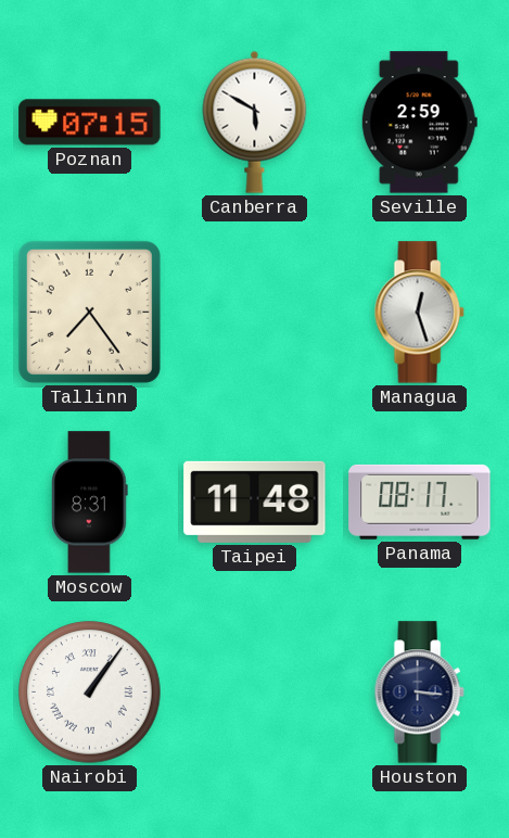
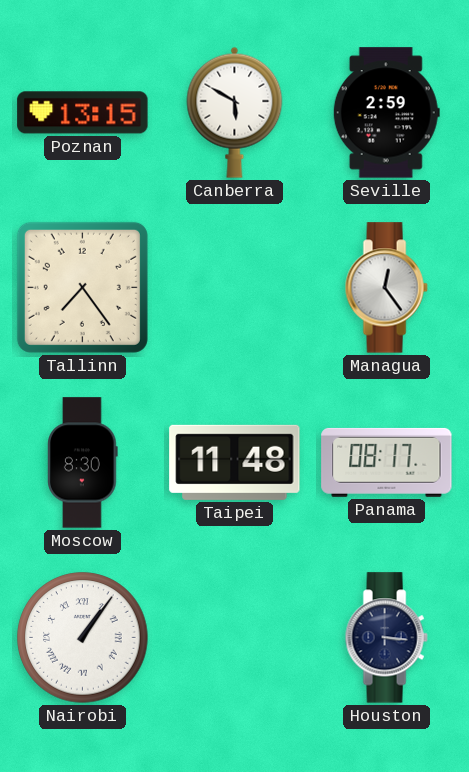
Poznan: 07:15 -> 13:15 (83, 113)
Managua: 12:27 -> 12:24 (386, 288)
Moscow: 8:31 -> 8:30 (83, 463)
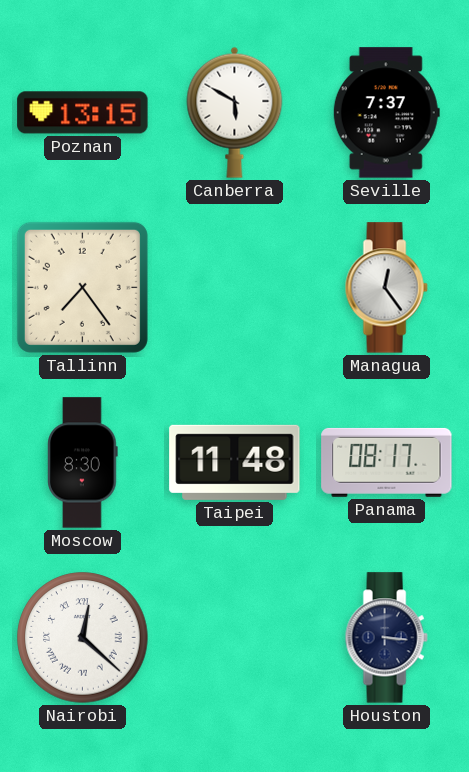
Seville: 2:59 -> 7:37 (386, 113)
Nairobi: 1:06 -> 12:22 (83, 638)
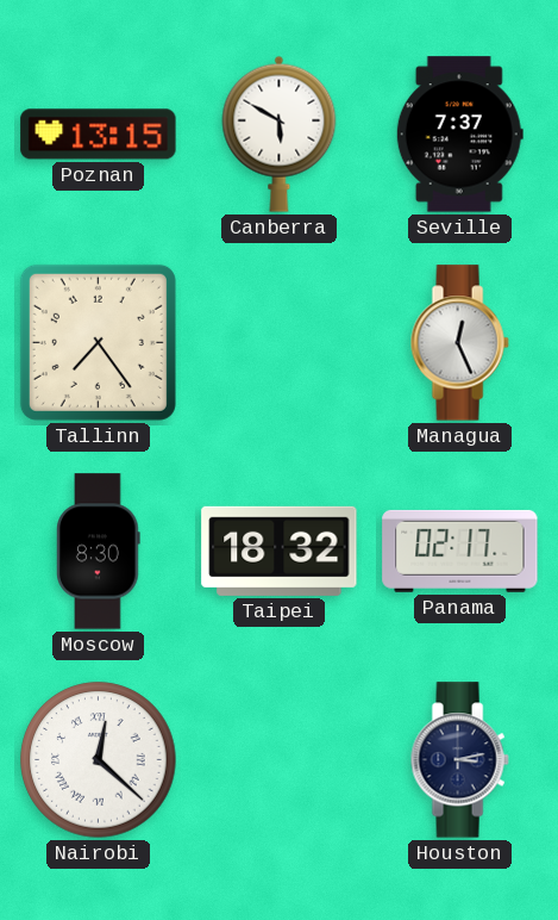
Managua: 12:24 -> 12:26 (459, 343)
Taipei: 11:48 -> 18:32 (280, 551)
Panama: 08:17 -> 02:17 (460, 551)
Houston: 3:16 -> 3:13 (459, 760)
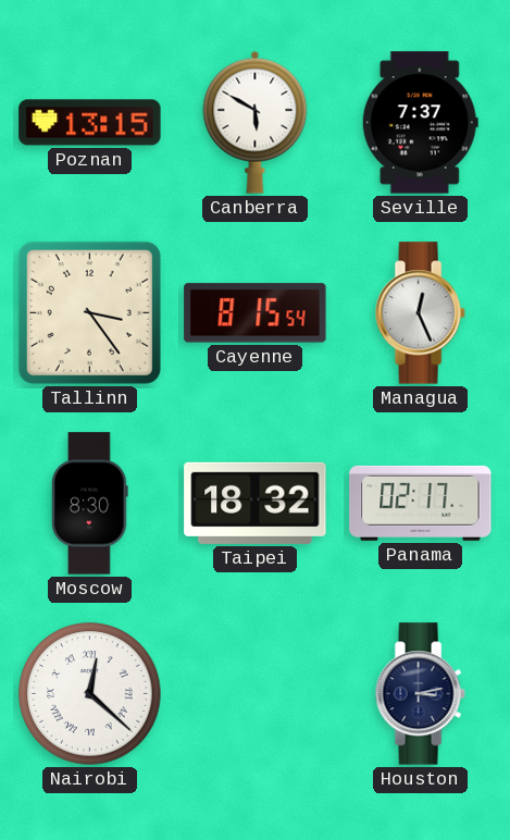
Tallinn: 7:24 -> 3:24 (89, 312)
Cayenne: none -> 8:15 (256, 313)
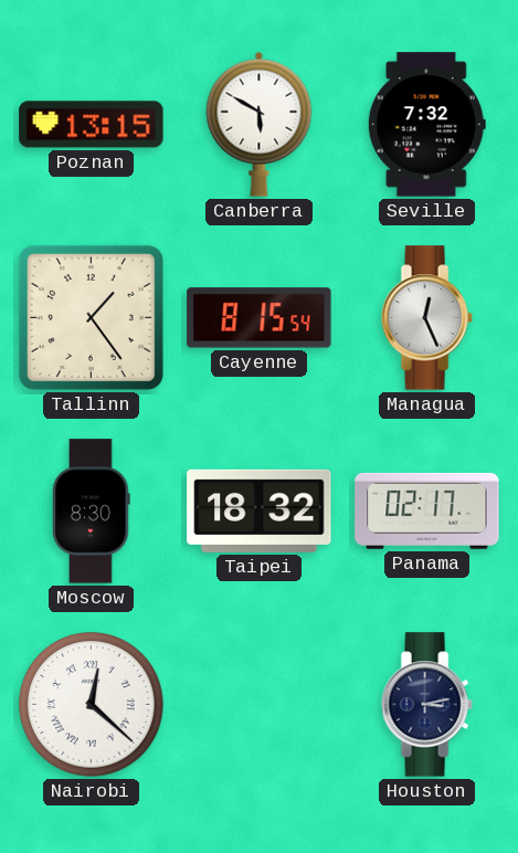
Seville: 7:37 -> 7:32 (426, 125)
Tallinn: 3:24 -> 1:24 (91, 317)
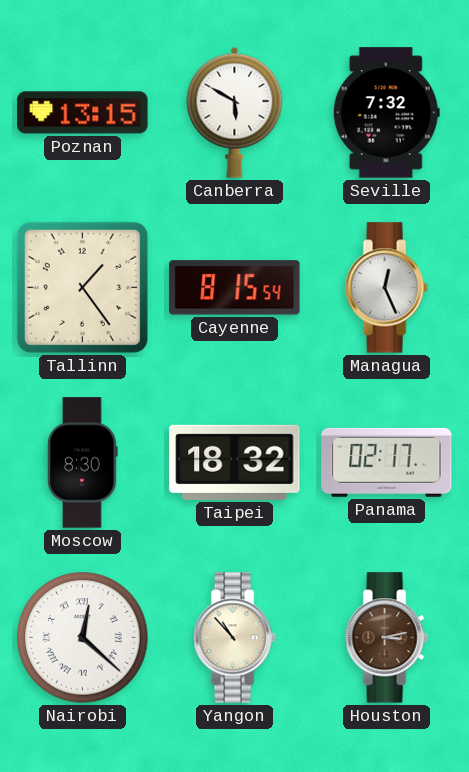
Yangon: none -> 10:53 (234, 638)
Houston dial: navy -> brown (386, 638)
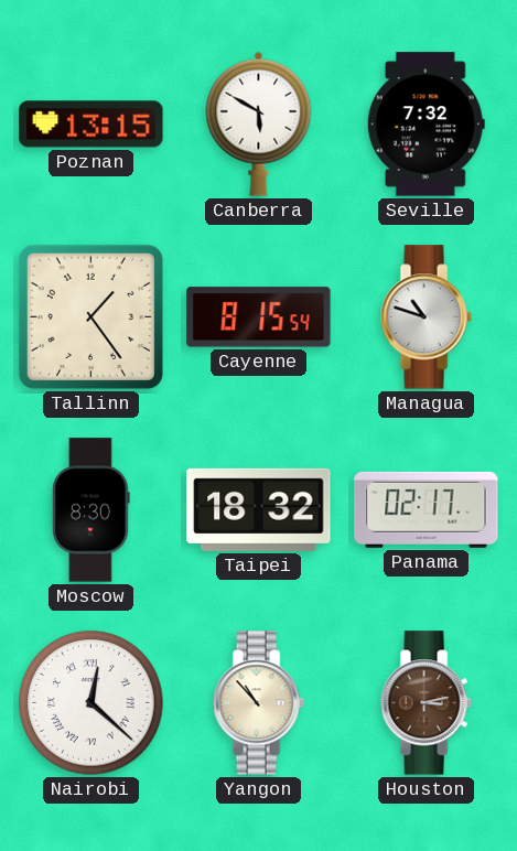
Managua: 12:26 -> 10:48 (426, 317)
